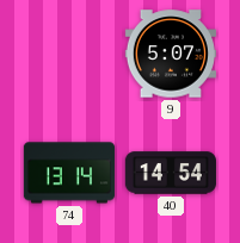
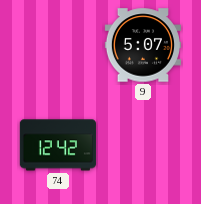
74: 13:14 -> 12:42 (58, 145)
40: 14:54 -> none (171, 173)
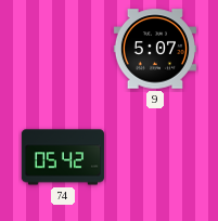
74: 12:42 -> 05:42 (63, 157)
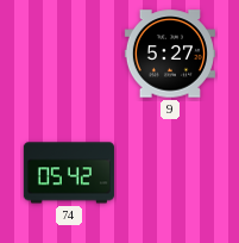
9: 5:07 -> 5:27 (170, 54)
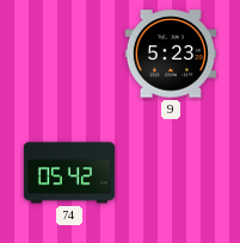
9: 5:27 -> 5:23 (171, 54)
